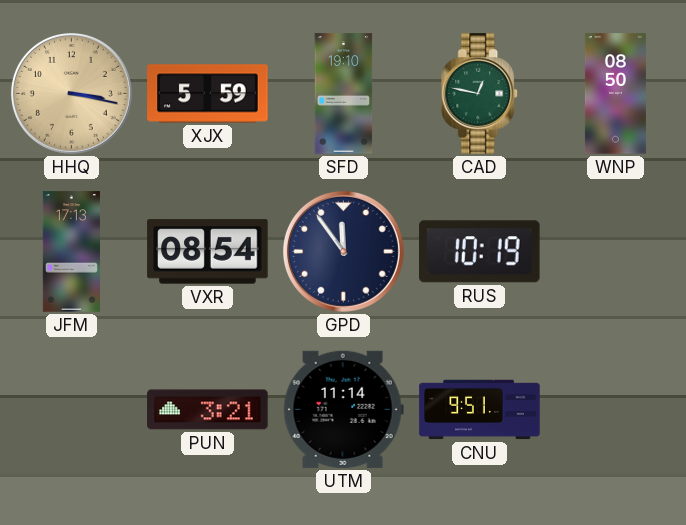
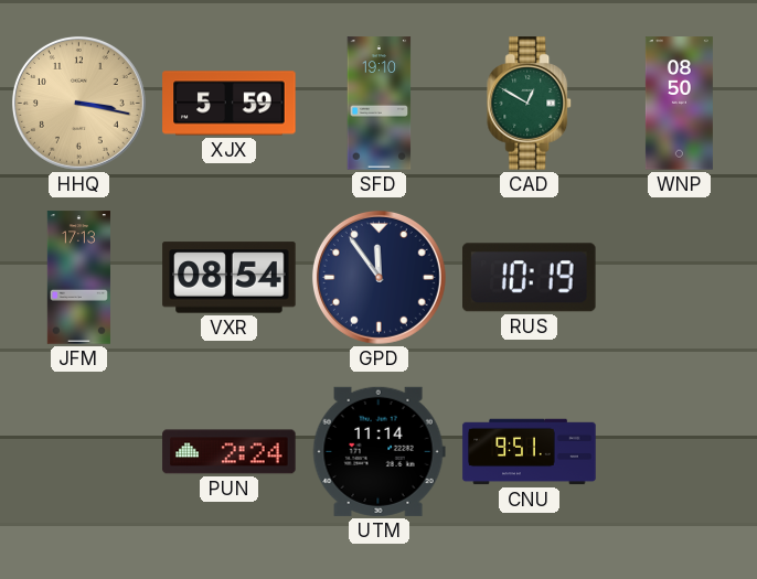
CAD: 12:47 -> 12:50 (530, 104)
PUN: 3:21 -> 2:24 (230, 452)
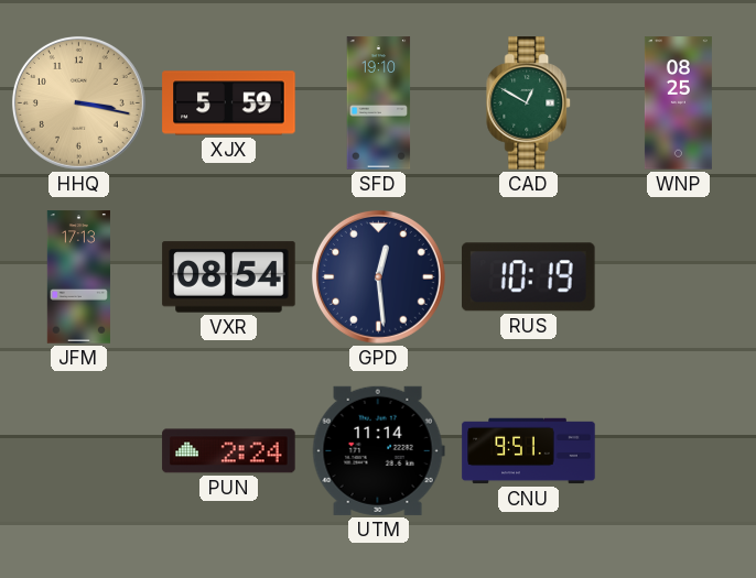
WNP: 08:50 -> 08:25 (678, 103)
GPD: 11:54 -> 12:29 (378, 276)
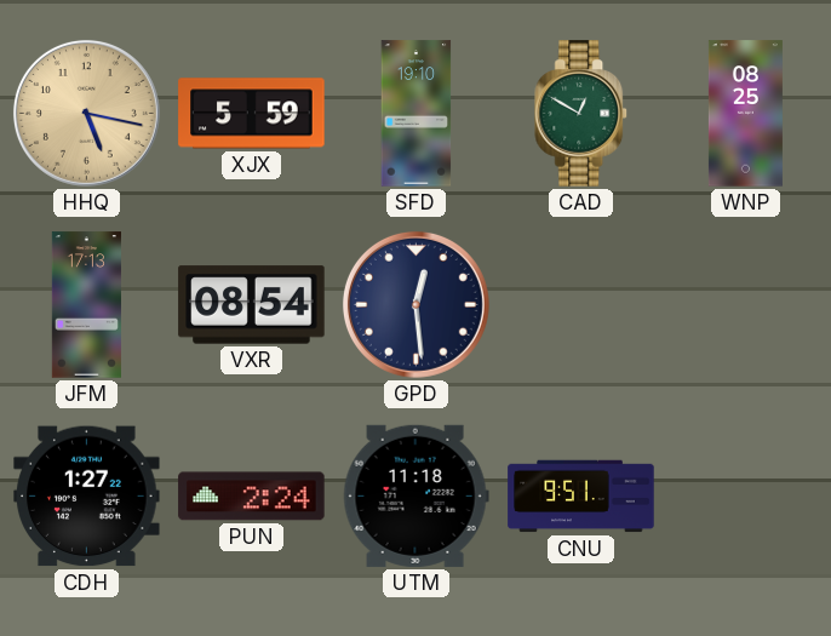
HHQ: 3:17 -> 5:17 (86, 113)
RUS: 10:19 -> none (529, 277)
CDH: none -> 1:27 (87, 497)
UTM: 11:14 -> 11:18 (415, 495)
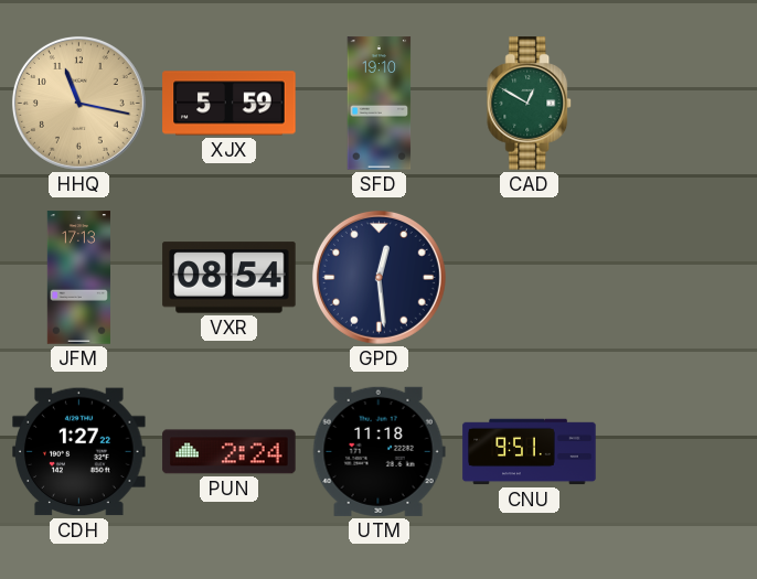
HHQ: 5:17 -> 11:17 (78, 103)
WNP: 08:25 -> none (745, 114)
